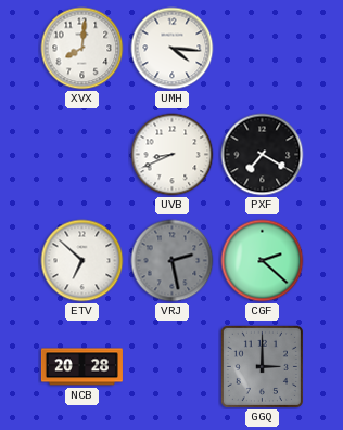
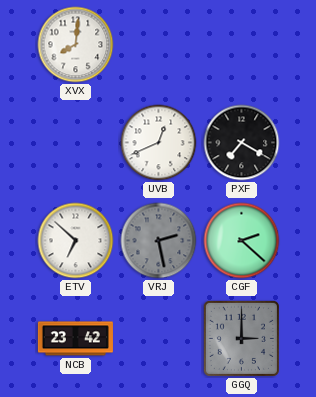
UMH: 4:16 -> none (173, 49)
UVB: 8:41 -> 12:41 (159, 143)
NCB: 20:28 -> 23:42 (75, 339)
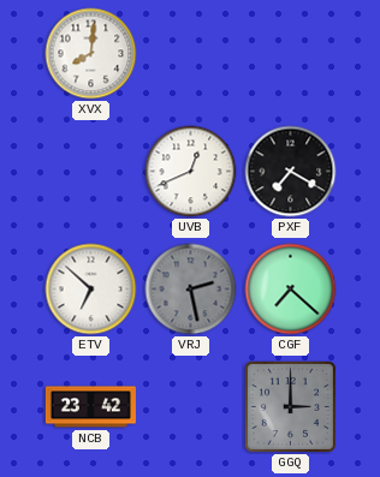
CGF: 2:22 -> 7:22 (291, 290)
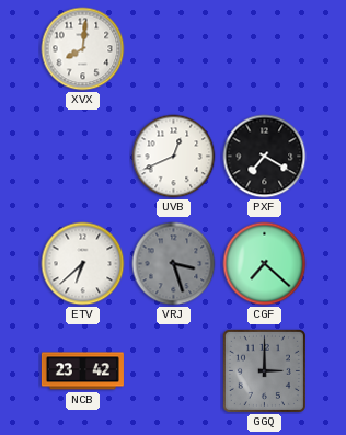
ETV: 6:52 -> 6:38 (83, 264)
VRJ: 2:28 -> 3:27 (174, 264)
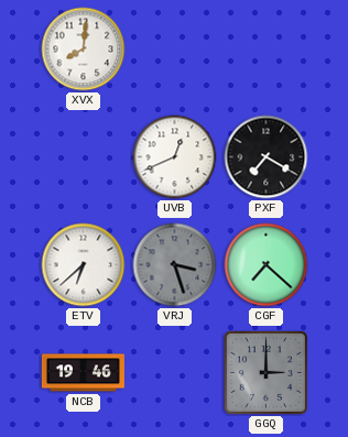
NCB: 23:42 -> 19:46 (83, 373)
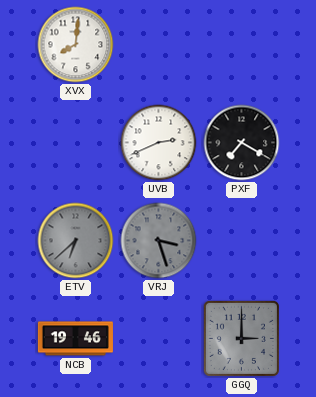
UVB: 12:41 -> 2:41 (159, 143)
ETV dial: white -> grey (76, 241)
CGF: 7:22 -> none (267, 265)
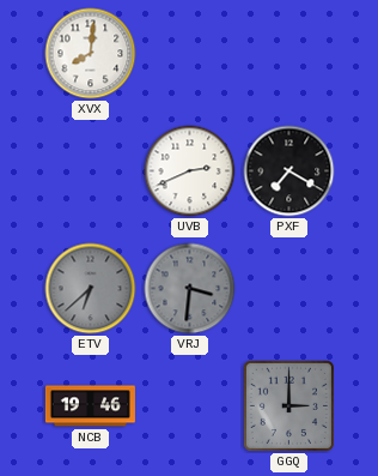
VRJ: 3:27 -> 3:31 (190, 289)
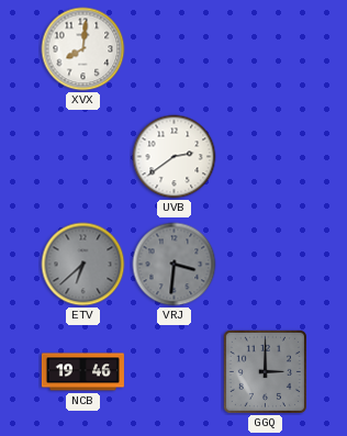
UVB: 2:41 -> 2:39 (175, 157)
PXF: 7:20 -> none (289, 171)
